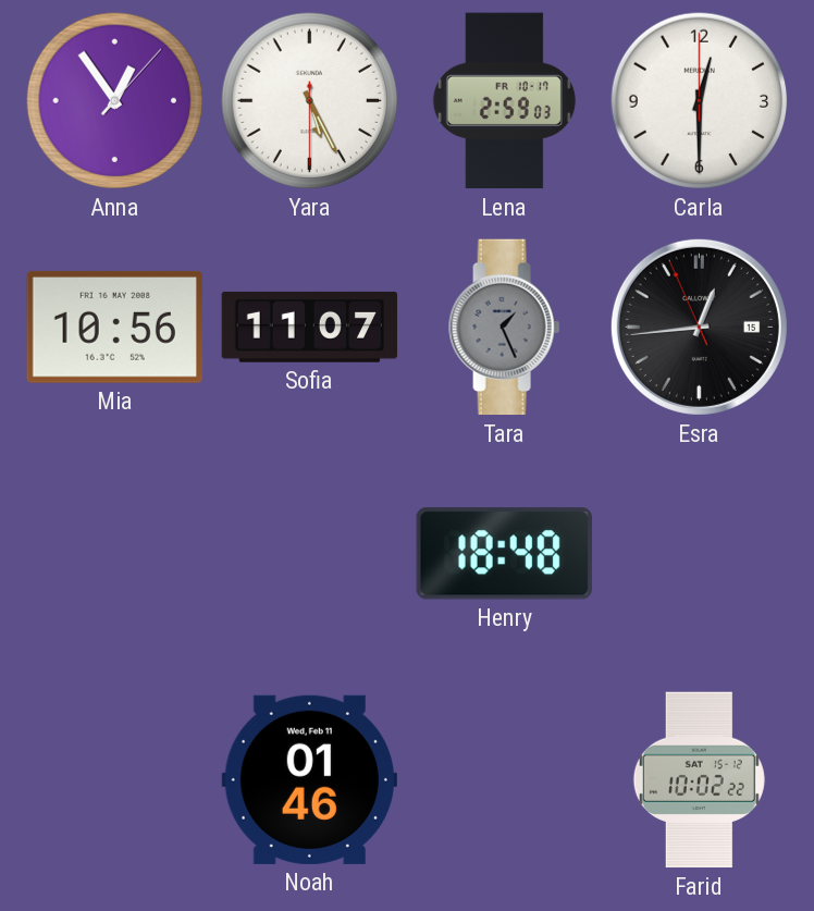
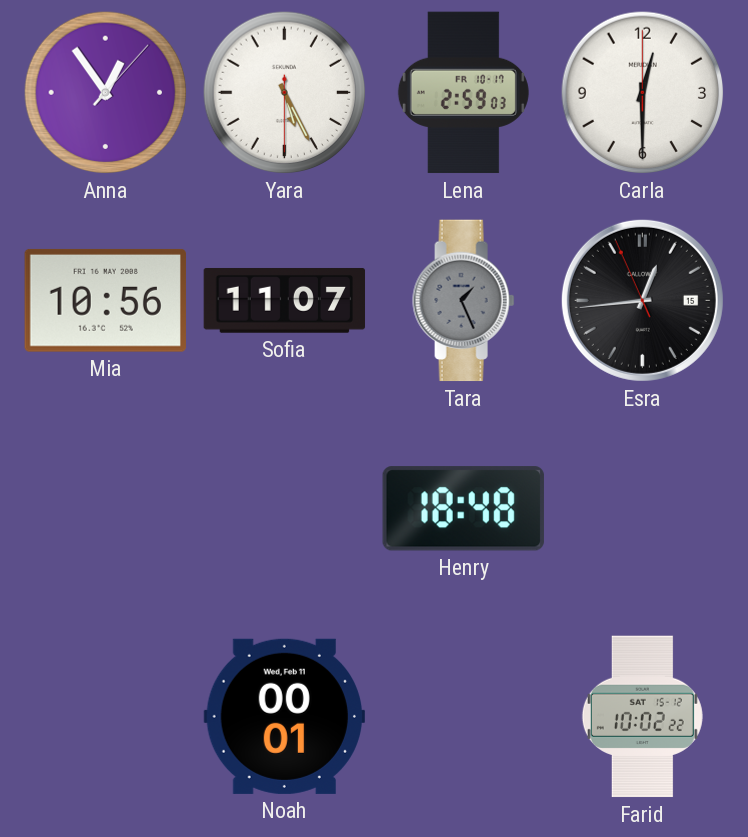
Noah: 01:46 -> 00:01 (284, 716)
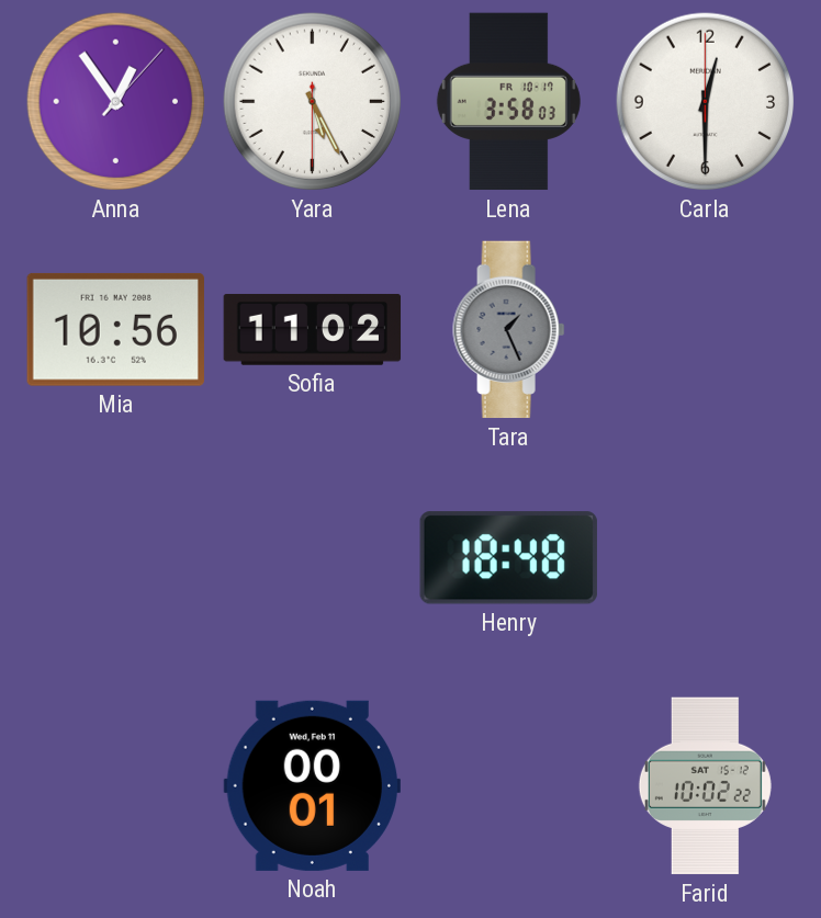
Lena: 2:59 -> 3:58 (508, 102)
Sofia: 11:07 -> 11:02 (313, 330)
Esra: 12:43 -> none (642, 300)
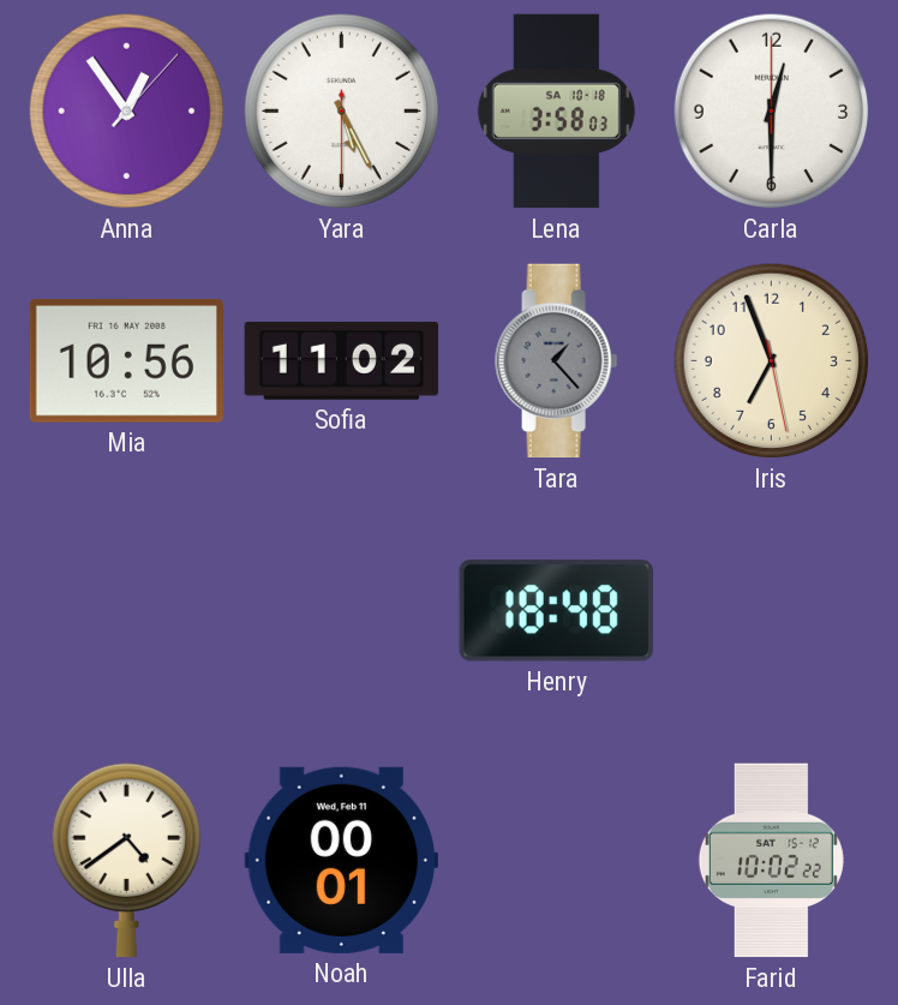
Lena date: FR 10-17 -> SA 10-18 (556, 112)
Tara: 1:26 -> 1:23 (557, 361)
Iris: none -> 6:56 (772, 361)
Ulla: none -> 4:39 (126, 861)
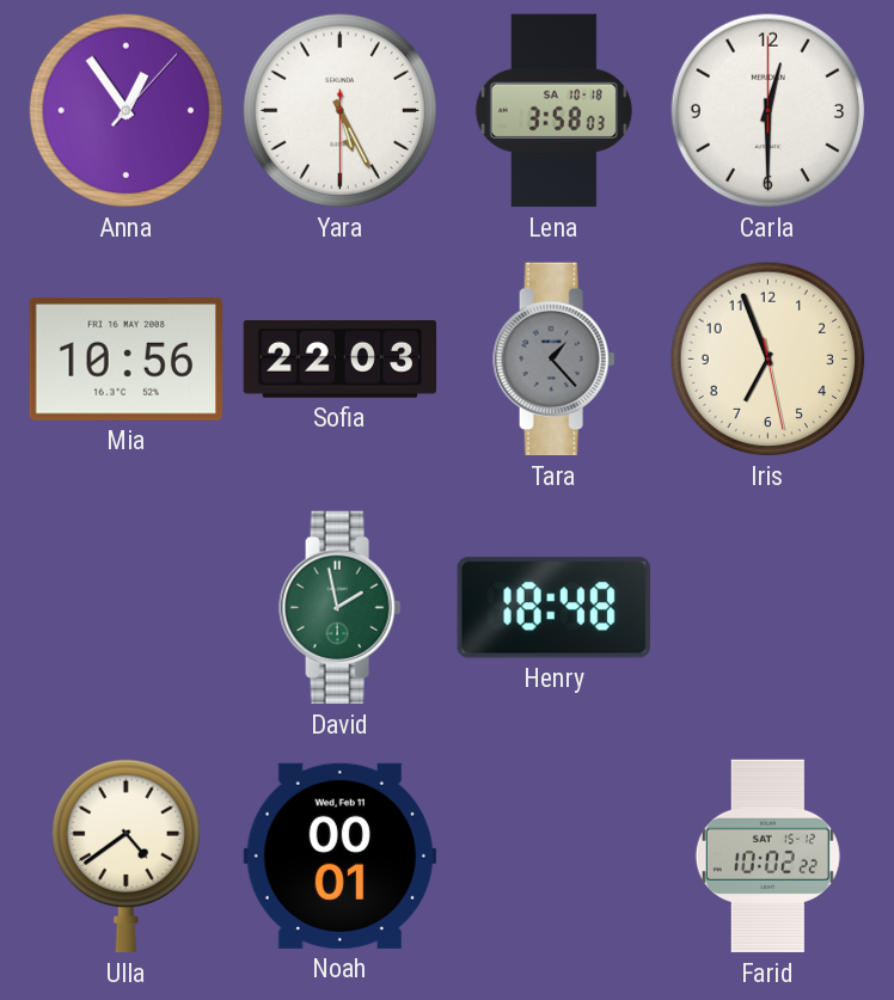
Sofia: 11:02 -> 22:03 (341, 360)
David: none -> 1:58 (341, 608)
